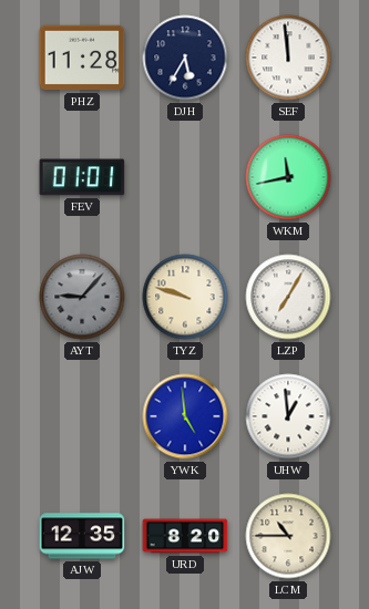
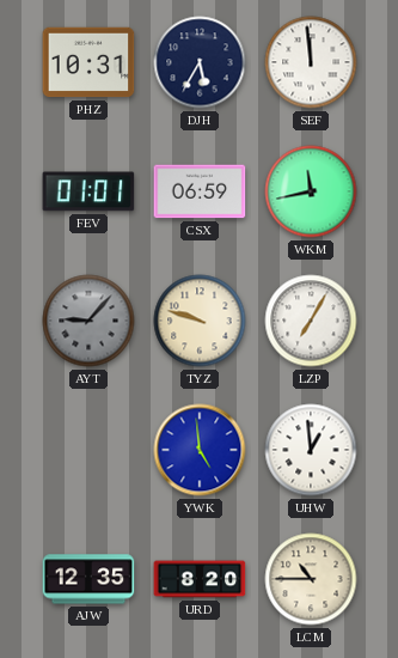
PHZ: 11:28 -> 10:31 (88, 62)
CSX: none -> 06:59 (200, 191)
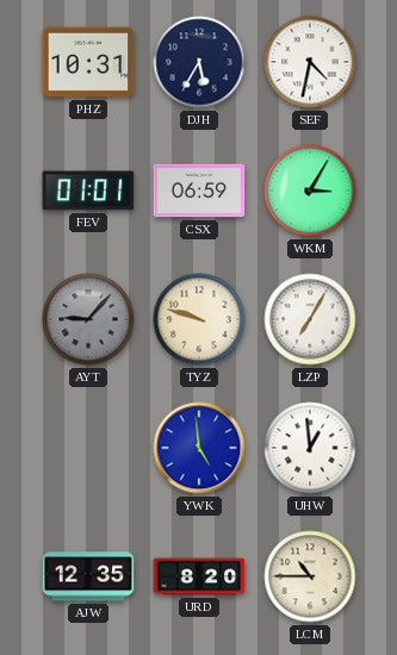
SEF: 11:59 -> 4:32 (310, 62)
WKM: 11:43 -> 3:05 (310, 191)
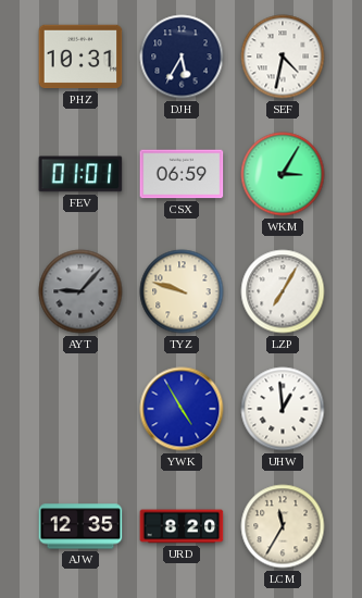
YWK: 4:59 -> 4:55 (182, 409)
LCM: 10:45 -> 11:35 (283, 526)
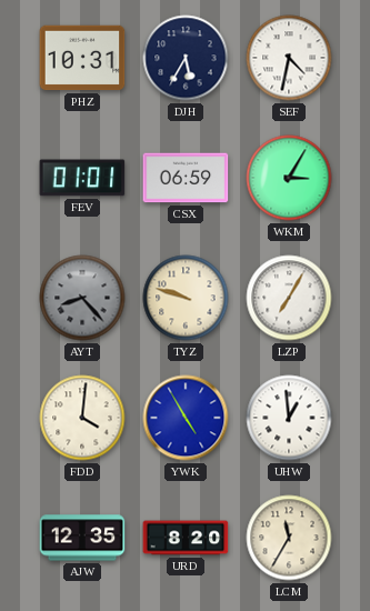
AYT: 9:07 -> 8:23 (82, 298)
FDD: none -> 4:01 (82, 418)
